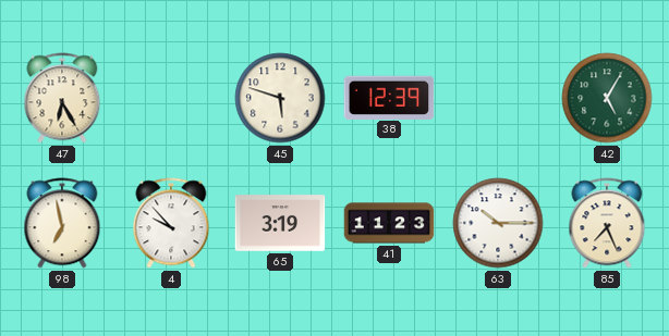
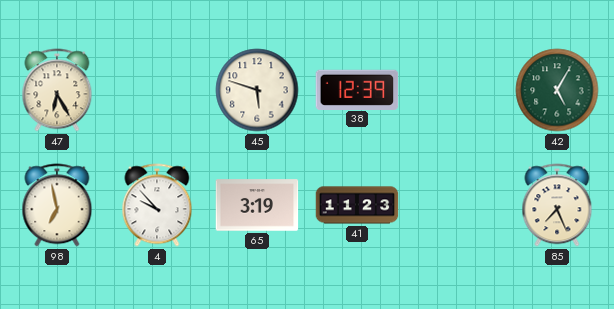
63: 10:15 -> none (498, 223)
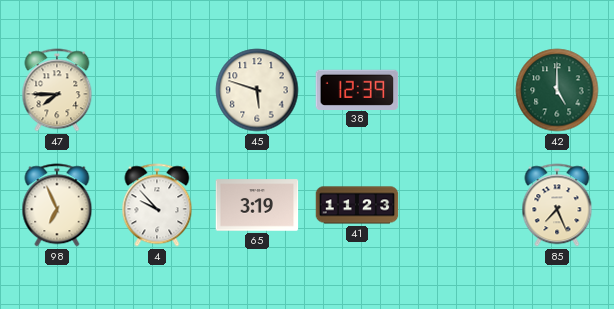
47: 6:25 -> 7:45 (57, 90)
42: 5:05 -> 5:00 (557, 90)
98: 6:58 -> 6:56 (57, 205)
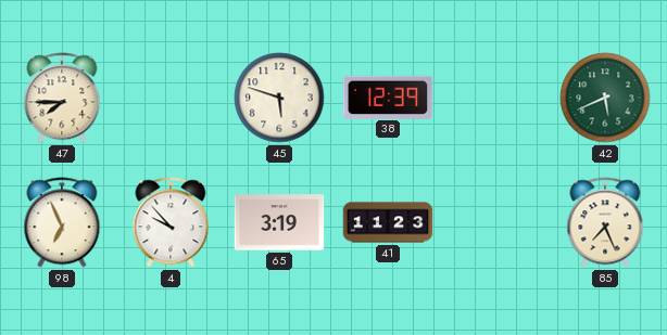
42: 5:00 -> 5:41 (605, 98)
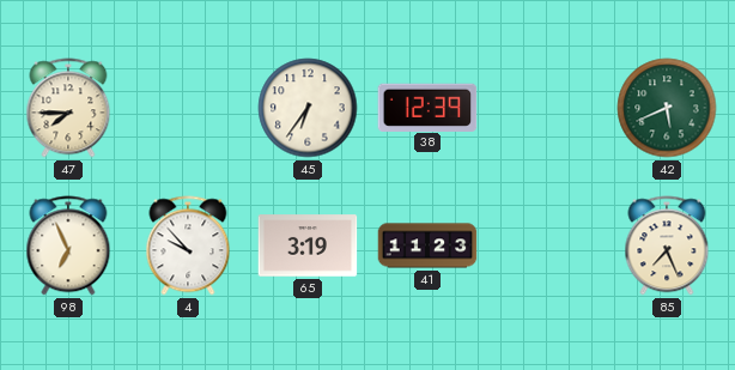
45: 5:48 -> 6:36 (308, 108)
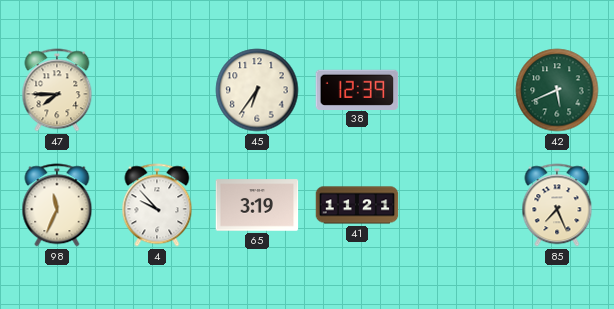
98: 6:56 -> 11:34 (57, 205)
41: 11:23 -> 11:21 (357, 205)
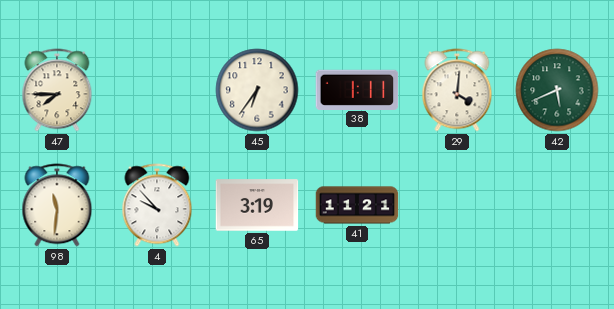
38: 12:39 -> 1:11 (357, 89)
29: none -> 4:01 (457, 90)
98: 11:34 -> 11:31 (57, 205)
85: 7:26 -> none (557, 205)
